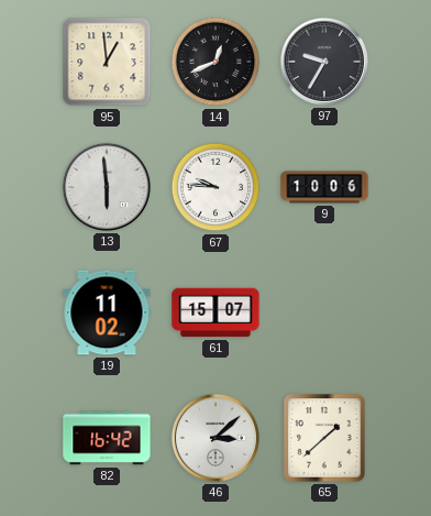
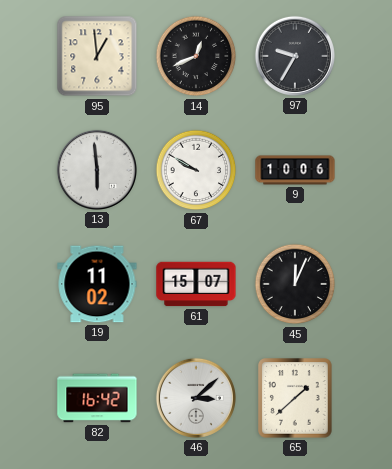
67: 9:46 -> 9:50 (196, 170)
45: none -> 12:04 (295, 284)
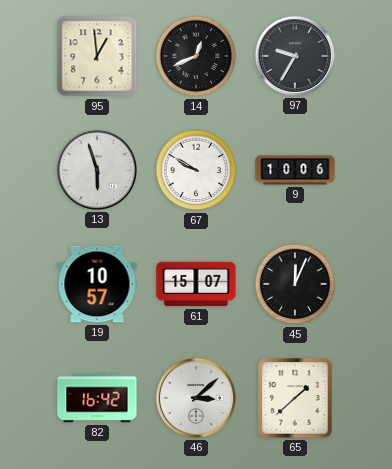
13: 5:59 -> 5:57 (97, 170)
19: 11:02 -> 10:57 (97, 284)
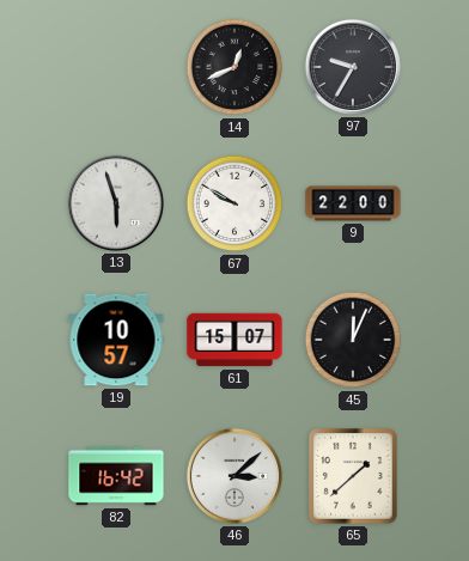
95: 12:59 -> none (97, 56)
9: 10:06 -> 22:00 (353, 203)
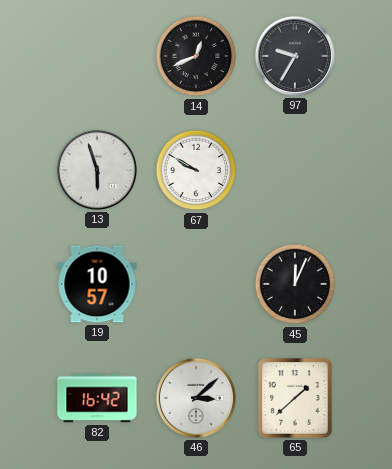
9: 22:00 -> none (353, 203)
61: 15:07 -> none (234, 340)
